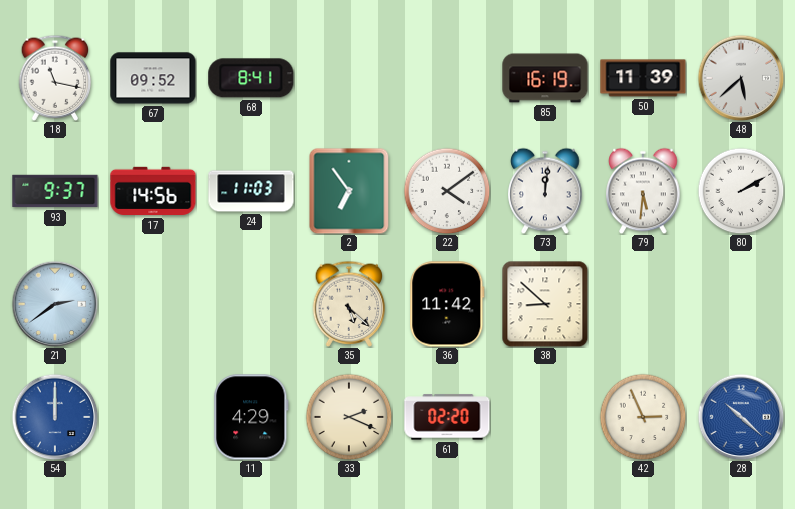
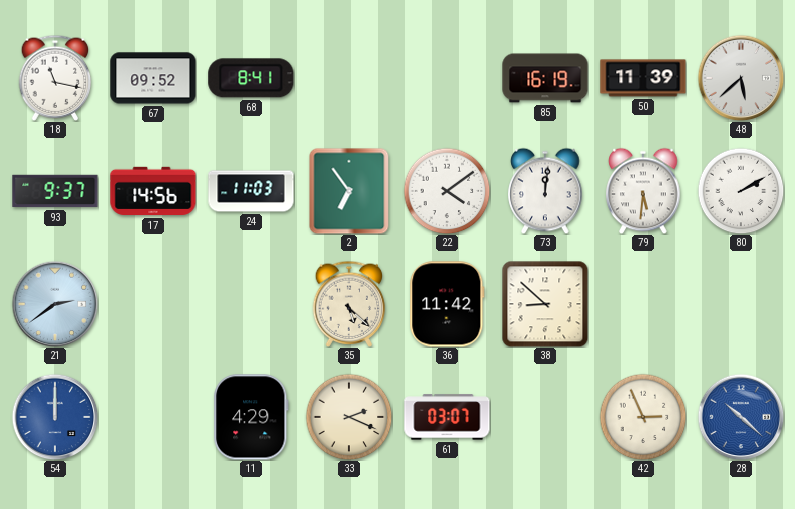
61: 02:20 -> 03:07 (447, 417)
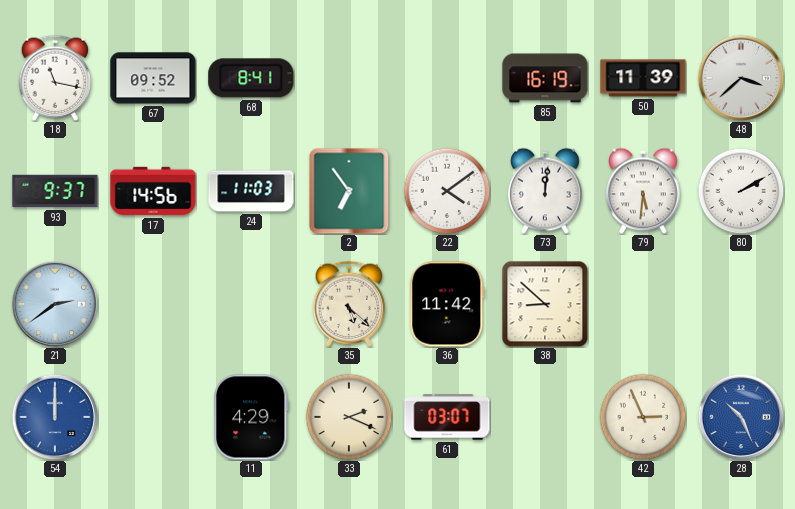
48: 5:38 -> 3:38 (741, 78)
28: 10:22 -> 10:26 (741, 417)
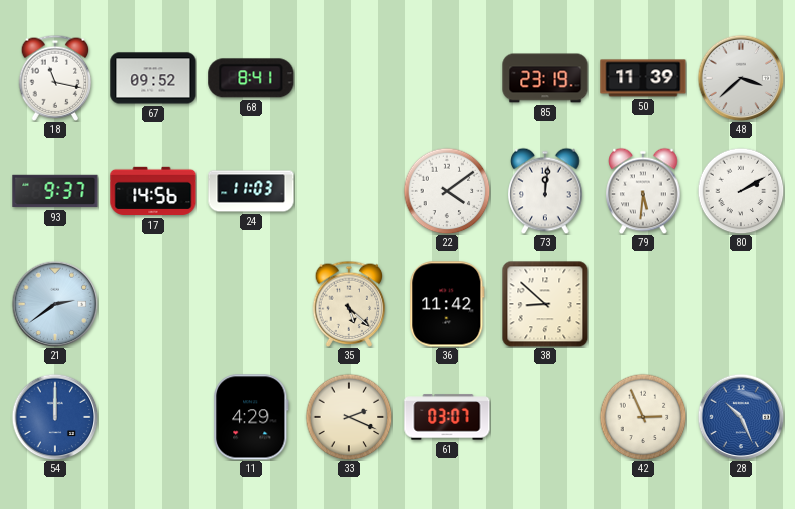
85: 16:19 -> 23:19 (545, 78)
2: 6:54 -> none (349, 191)
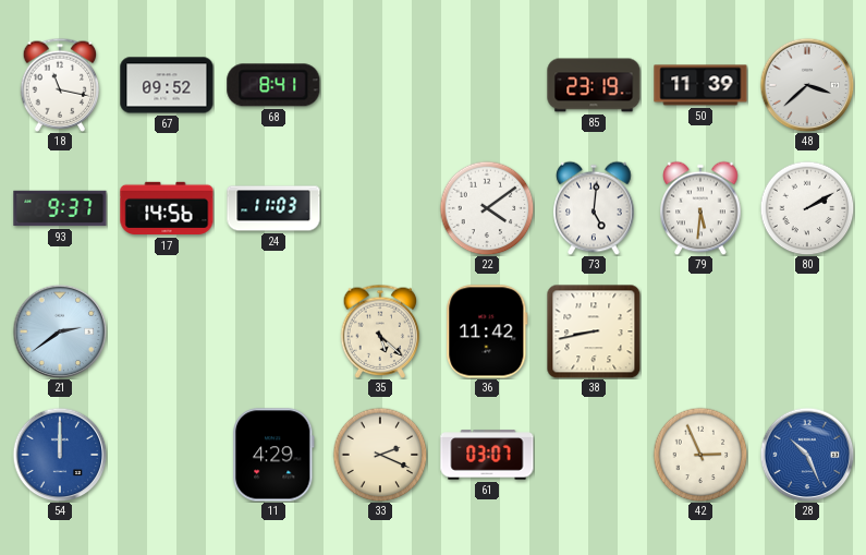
73: 12:01 -> 5:01 (594, 208)
38: 8:52 -> 8:43 (594, 331)
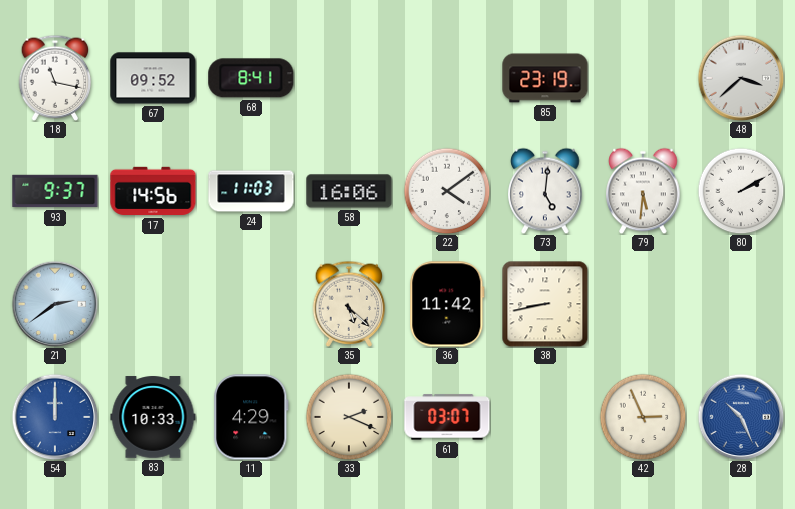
50: 11:39 -> none (700, 85)
58: none -> 16:06 (349, 191)
83: none -> 10:33 (153, 417)
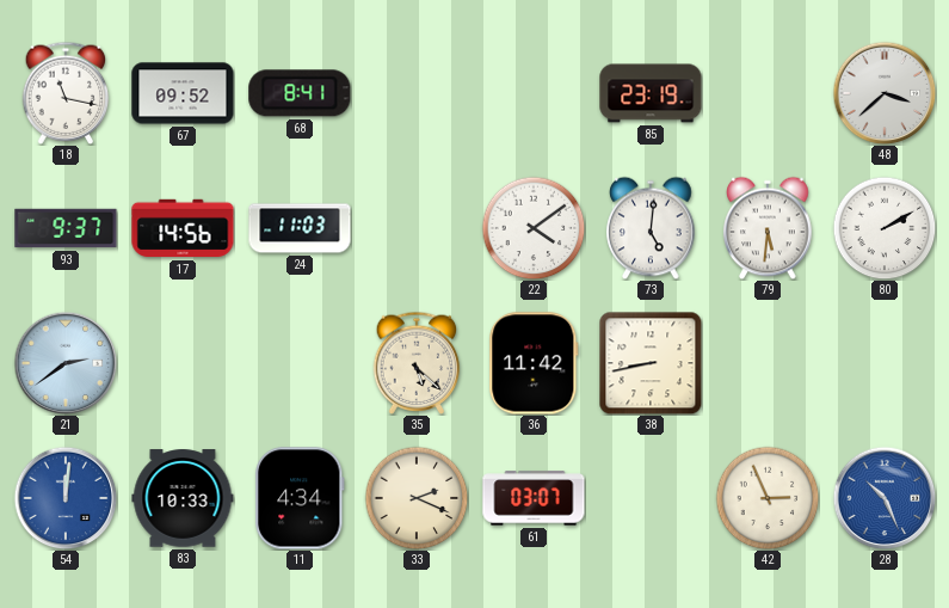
58: 16:06 -> none (349, 191)
54: 12:00 -> 12:01 (66, 498)
11: 4:29 -> 4:34 (300, 498)
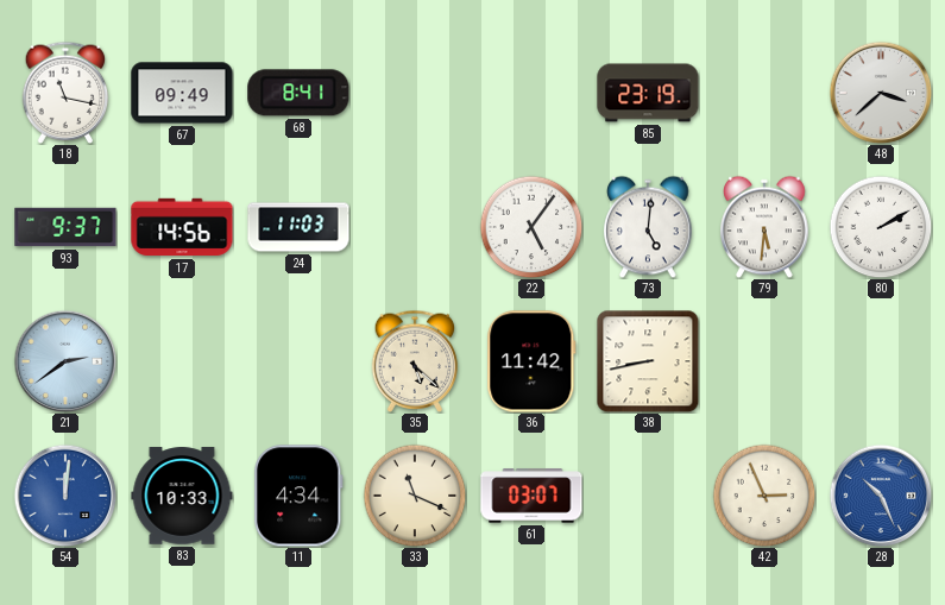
67: 09:52 -> 09:49 (182, 93)
22: 4:09 -> 5:06 (531, 227)
33: 2:19 -> 11:19 (415, 496)
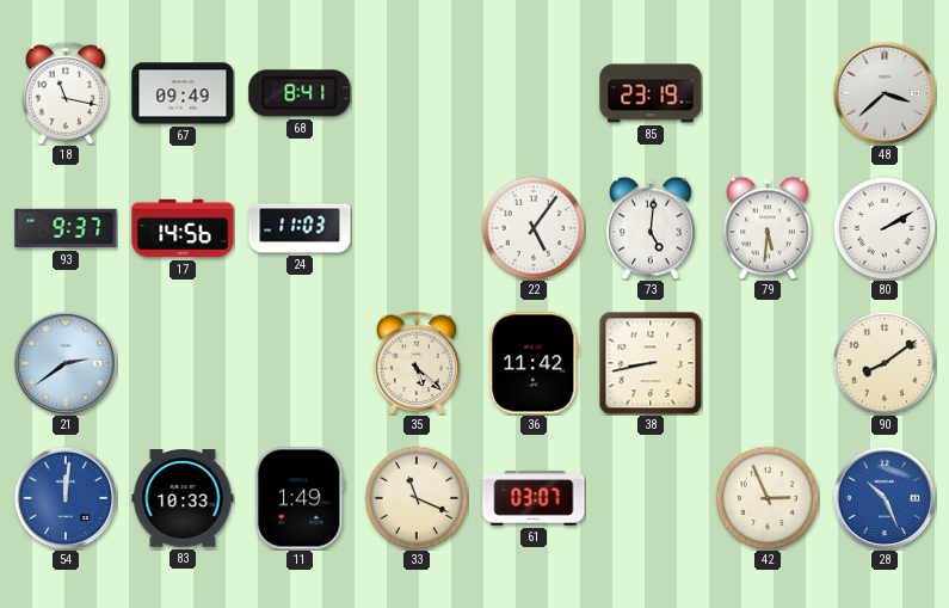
90: none -> 8:09 (885, 363)
11: 4:34 -> 1:49 (300, 498)
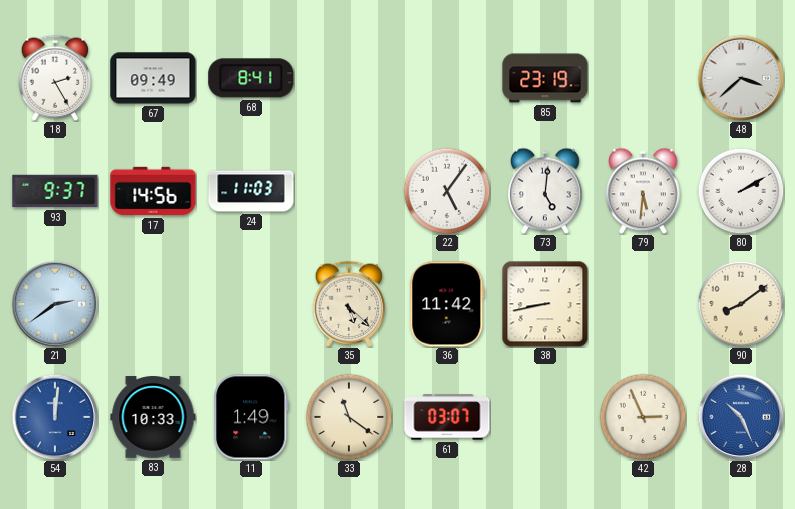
18: 11:17 -> 2:25 (55, 78)
33: 11:19 -> 11:21 (349, 417)
